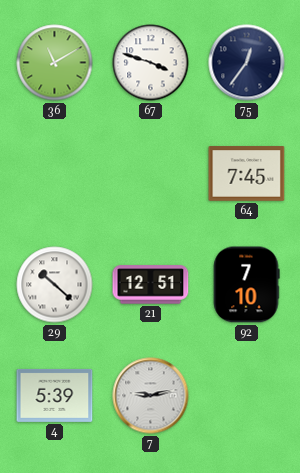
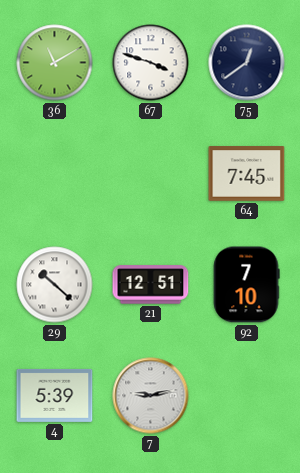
75: 12:36 -> 12:39 (247, 63)
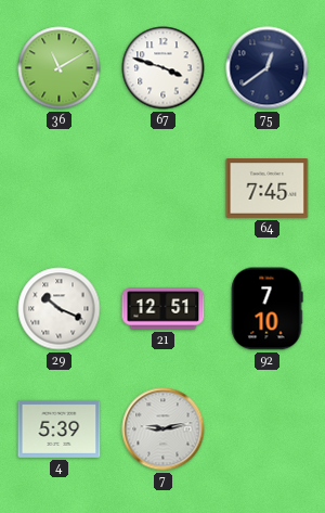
29: 10:22 -> 10:19 (60, 309)
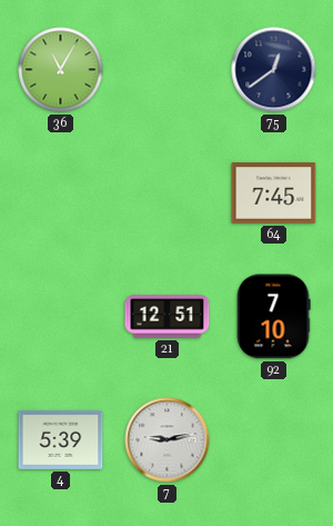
36: 11:10 -> 11:05 (61, 70)
67: 3:48 -> none (164, 68)
29: 10:19 -> none (60, 309)
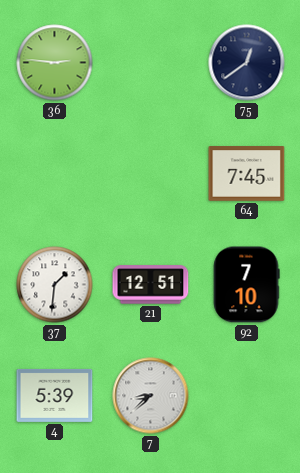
36: 11:05 -> 2:46 (55, 63)
37: none -> 1:31 (55, 285)
7: 9:13 -> 8:38 (151, 396)
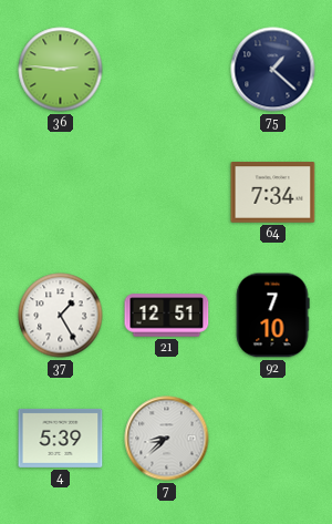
75: 12:39 -> 1:22 (273, 70)
64: 7:45 -> 7:34 (273, 193)
37: 1:31 -> 1:25 (61, 316)
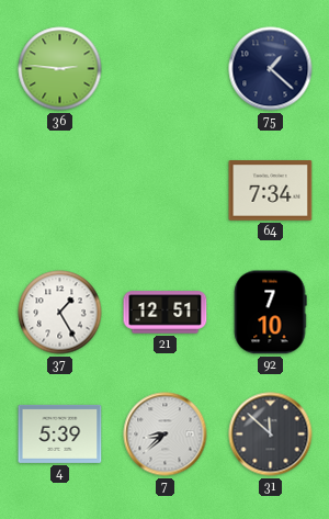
31: none -> 11:52 (271, 435)
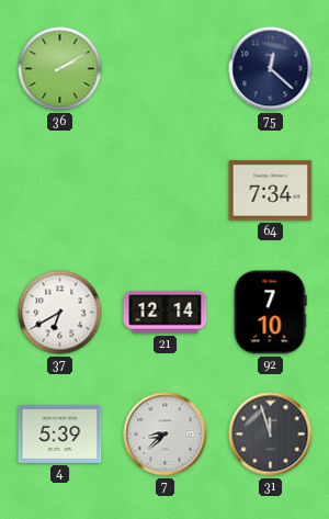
36: 2:46 -> 2:10 (60, 69)
75: 1:22 -> 12:22 (271, 69)
37: 1:25 -> 6:40 (60, 313)
21: 12:51 -> 12:14 (166, 313)
31: 11:52 -> 11:57 (271, 435)
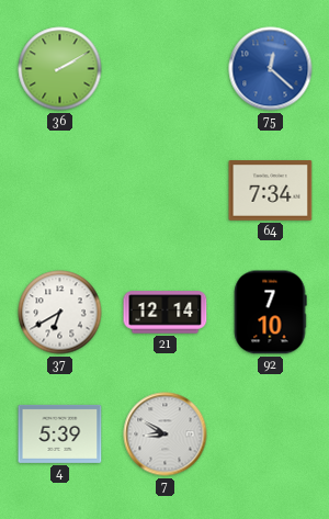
75 dial: navy -> blue (271, 69)
7: 8:38 -> 8:50 (166, 435)
31: 11:57 -> none (271, 435)
